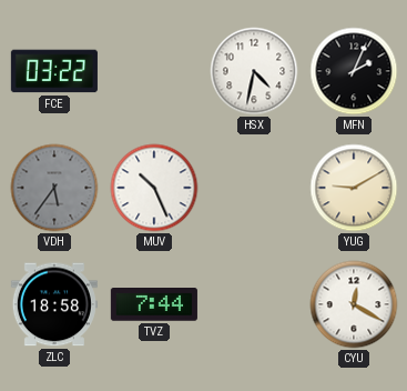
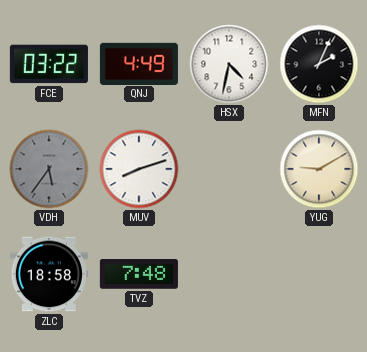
QNJ: none -> 4:49 (139, 63)
MUV: 10:26 -> 8:12 (139, 169)
TVZ: 7:44 -> 7:48 (139, 274)
CYU: 12:20 -> none (354, 304)
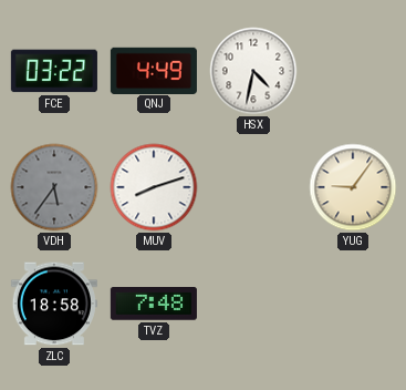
MFN: 2:04 -> none (319, 64)
YUG: 9:10 -> 9:06 (353, 187)
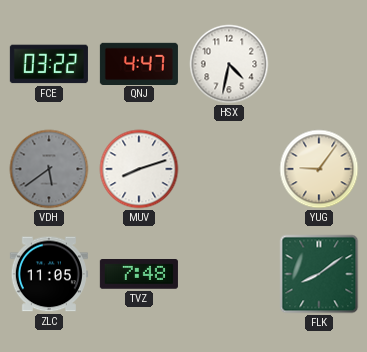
QNJ: 4:49 -> 4:47 (139, 63)
VDH: 5:36 -> 5:39 (49, 169)
ZLC: 18:58 -> 11:05 (49, 274)
FLK: none -> 8:09 (319, 274)
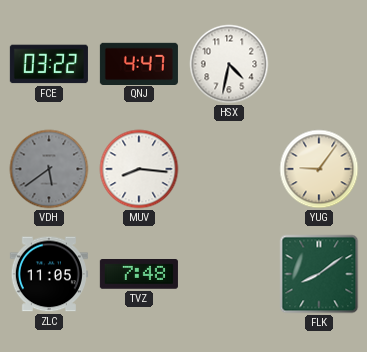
MUV: 8:12 -> 8:16 (139, 169)
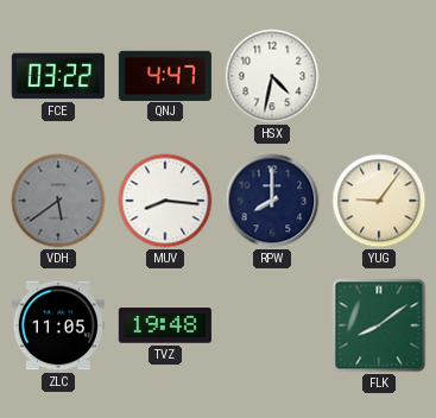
RPW: none -> 8:00 (272, 201)
TVZ: 7:48 -> 19:48 (165, 325)
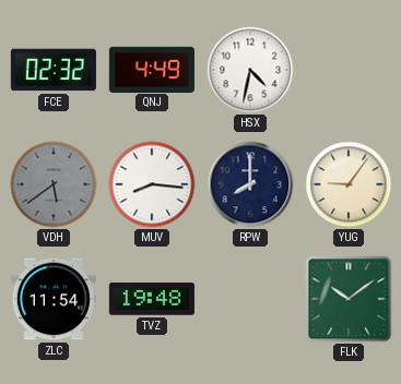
FCE: 03:22 -> 02:32 (54, 70)
QNJ: 4:47 -> 4:49 (152, 69)
ZLC: 11:05 -> 11:54 (54, 299)
FLK: 8:09 -> 10:09 (349, 299)
